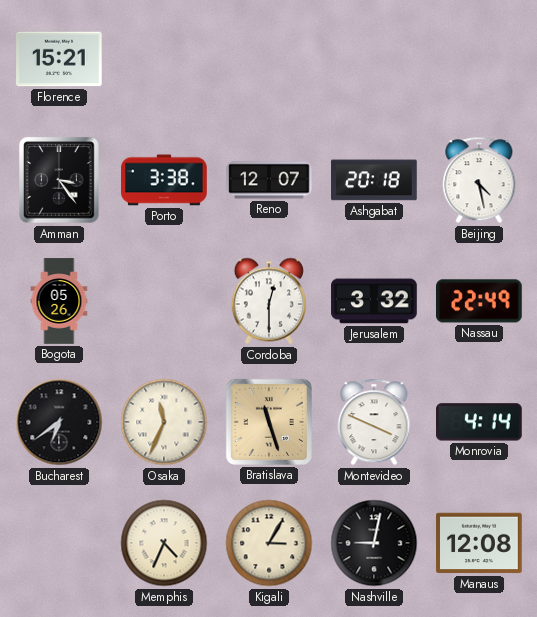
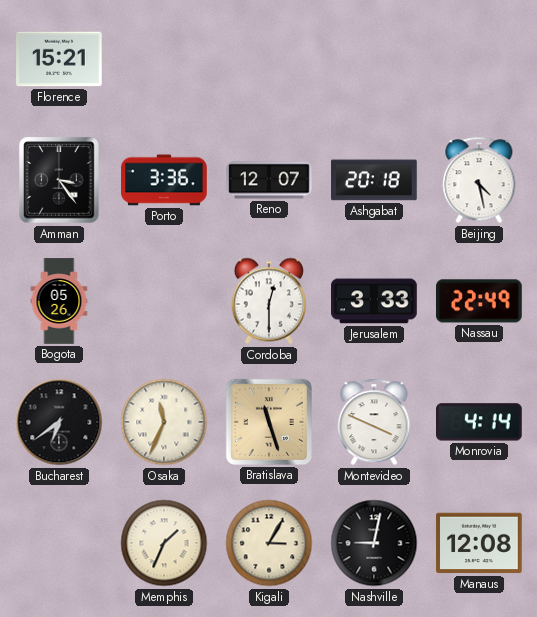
Porto: 3:38 -> 3:36 (164, 180)
Jerusalem: 3:32 -> 3:33 (374, 301)
Memphis: 4:34 -> 1:34 (164, 543)
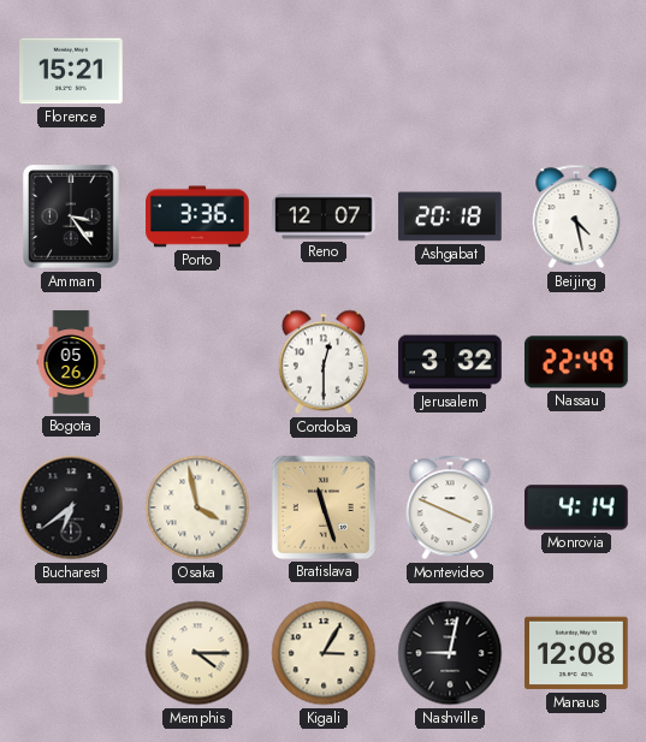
Jerusalem: 3:33 -> 3:32 (450, 362)
Osaka: 11:34 -> 3:58 (197, 507)
Memphis: 1:34 -> 4:15 (197, 653)
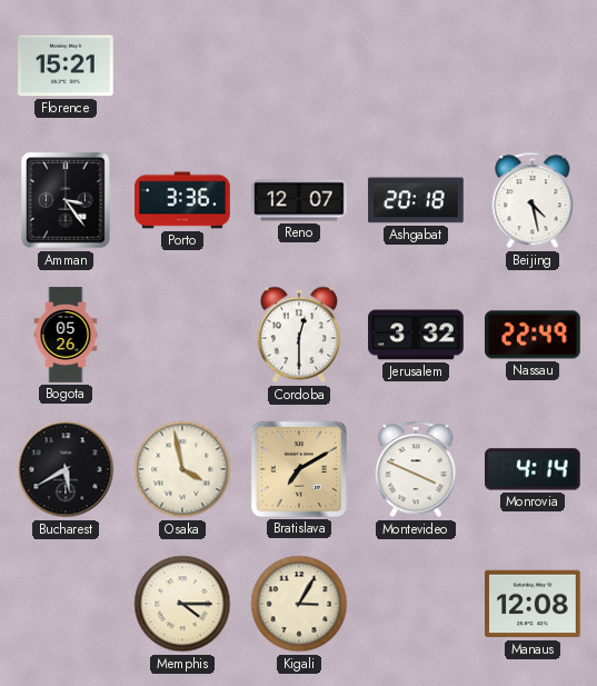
Bucharest: 6:39 -> 5:40 (66, 469)
Bratislava: 11:27 -> 7:10 (299, 469)
Nashville: 9:02 -> none (450, 653)
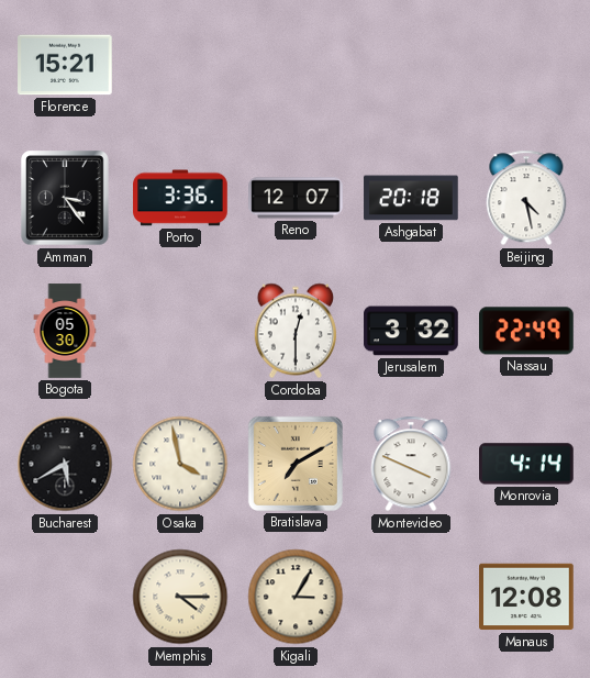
Bogota: 05:26 -> 05:30 (65, 331)
